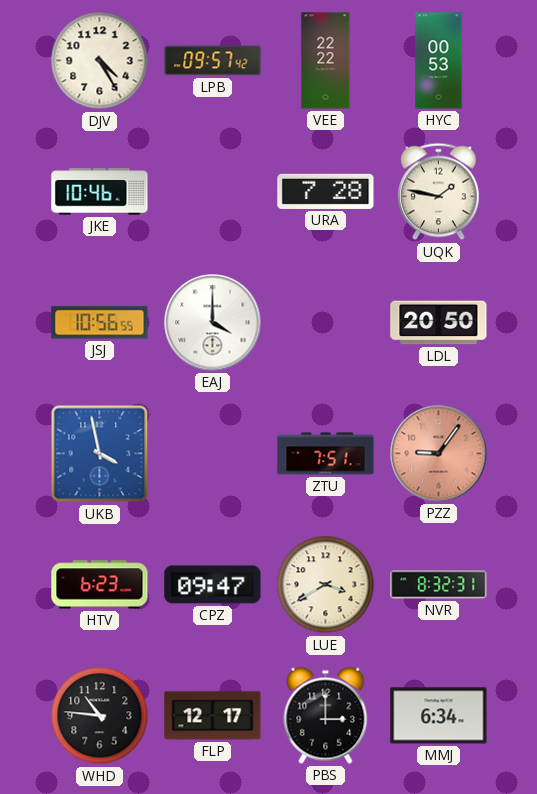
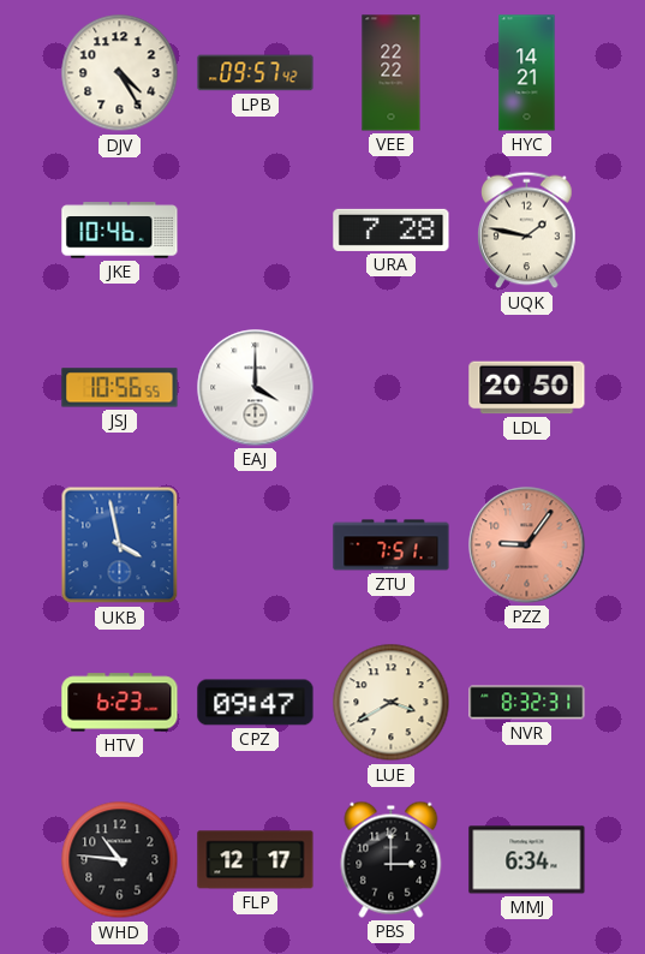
HYC: 00:53 -> 14:21 (527, 73)
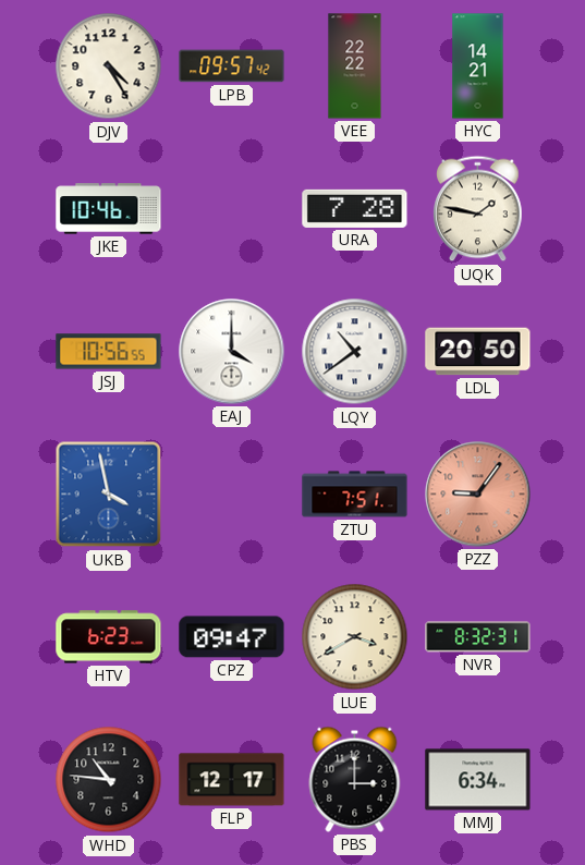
LQY: none -> 10:39 (355, 352)
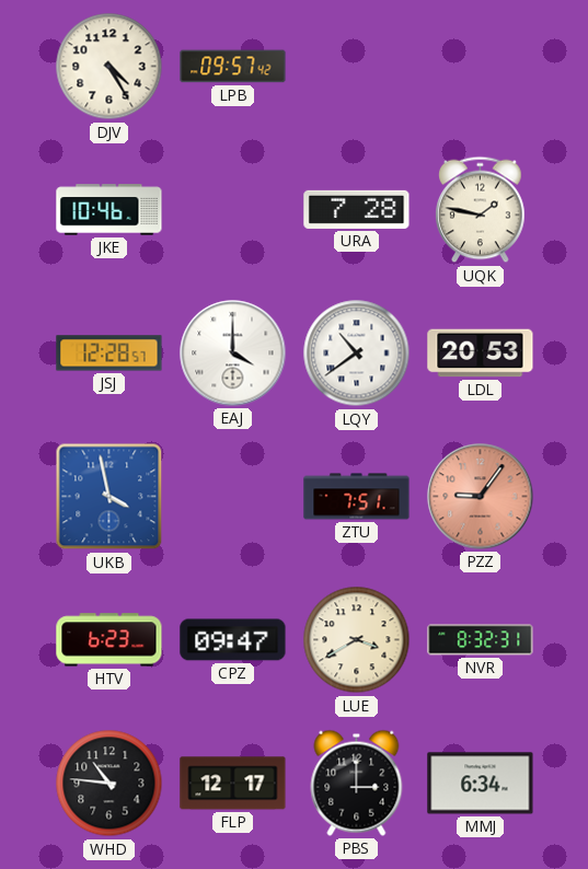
VEE: 22:22 -> none (355, 66)
HYC: 14:21 -> none (478, 66)
JSJ: 10:56 -> 12:28 (109, 354)
LDL: 20:50 -> 20:53 (481, 354)
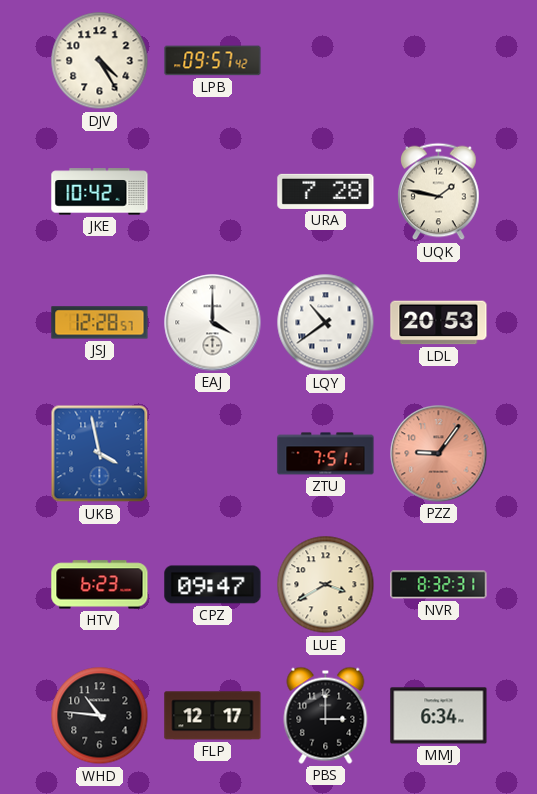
JKE: 10:46 -> 10:42 (100, 192)
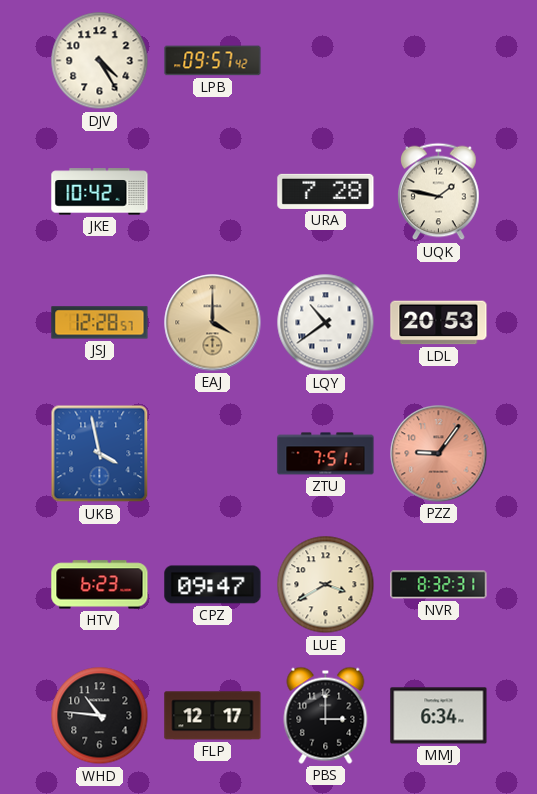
EAJ dial: white -> champagne (213, 323)
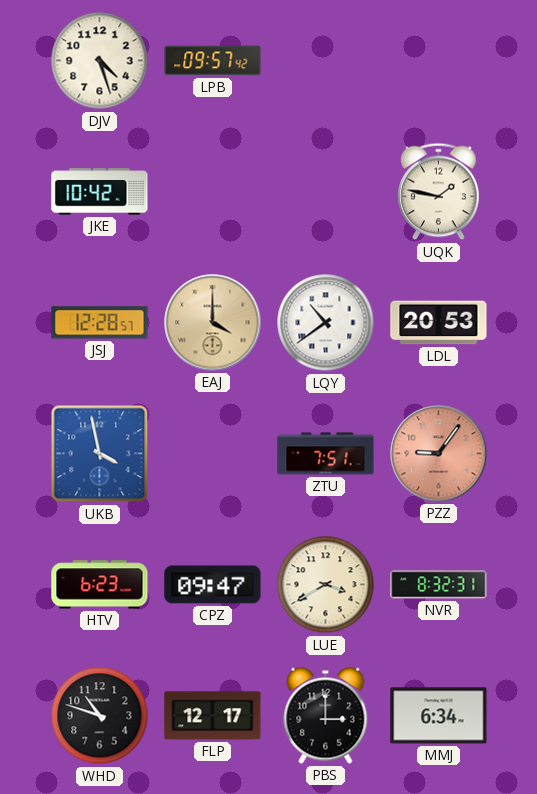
DJV: 4:25 -> 4:27 (100, 61)
URA: 7:28 -> none (326, 191)
WHD: 10:46 -> 10:48 (100, 716)
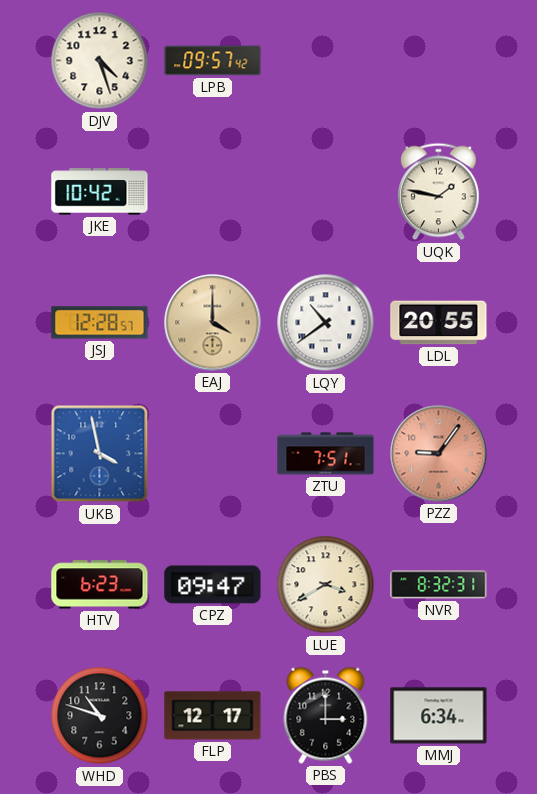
LDL: 20:53 -> 20:55 (439, 323)
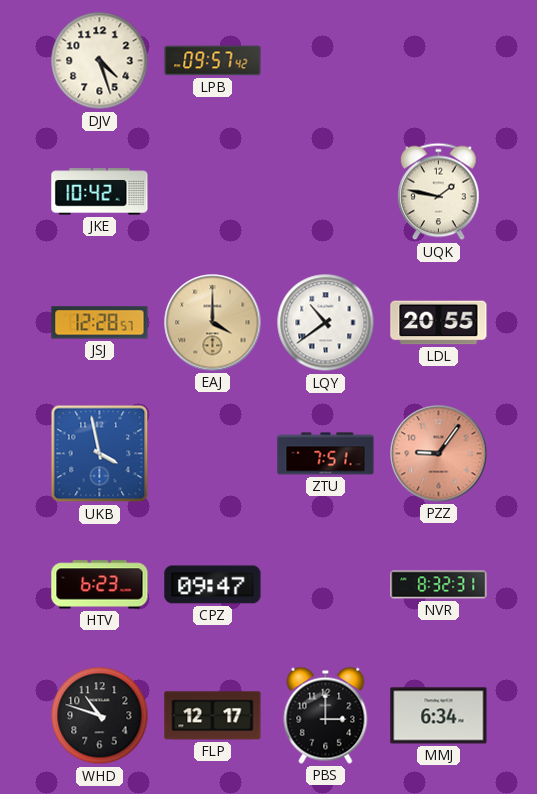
LUE: 3:40 -> none (326, 585)
